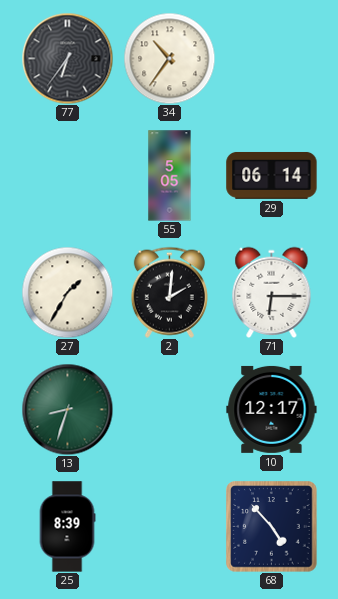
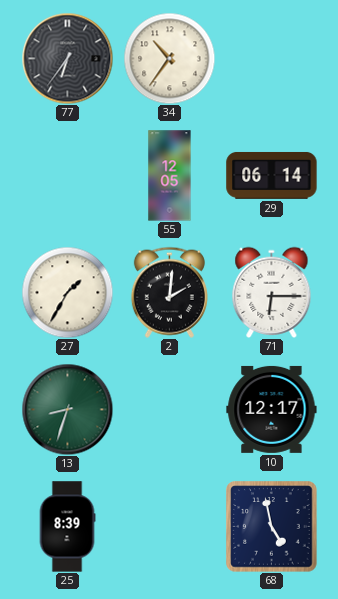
55: 5:05 -> 12:05 (170, 176)
68: 4:53 -> 4:58 (272, 527)
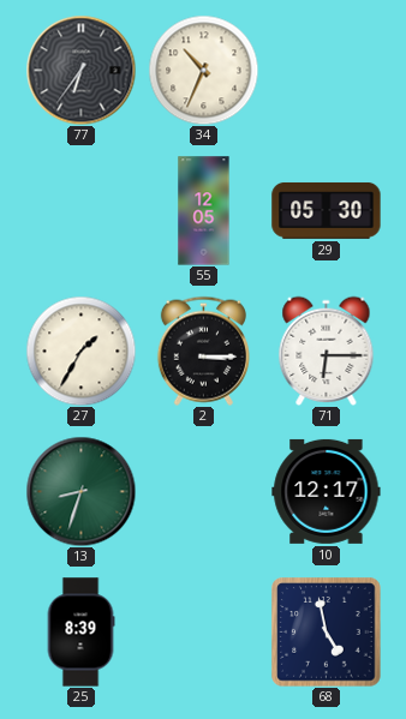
34: 10:36 -> 10:34 (203, 70)
29: 06:14 -> 05:30 (327, 210)
2: 2:01 -> 3:15 (203, 350)
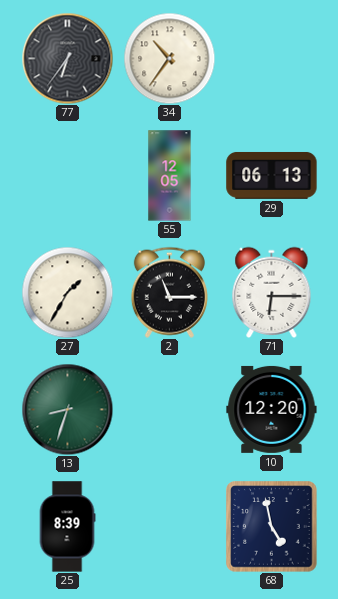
34: 10:34 -> 10:36 (169, 58)
29: 05:30 -> 06:13 (272, 175)
2: 3:15 -> 11:15 (169, 292)
10: 12:17 -> 12:20 (272, 409)
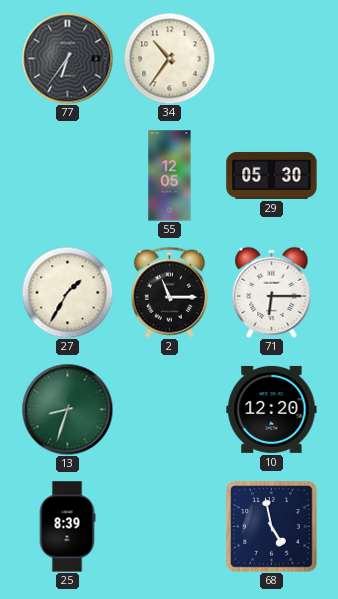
29: 06:13 -> 05:30 (272, 175)
